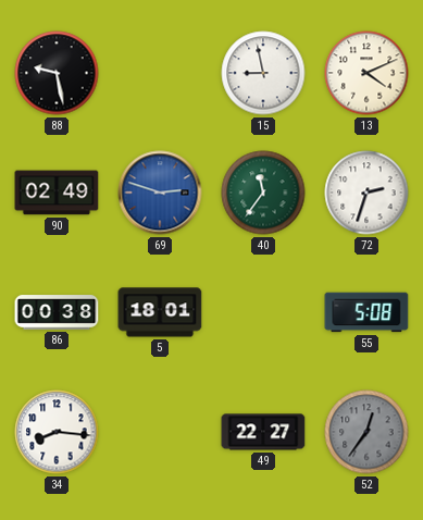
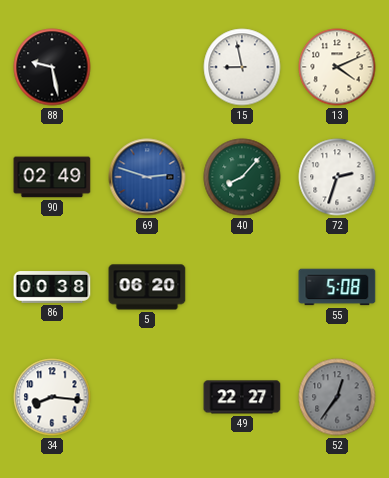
40: 11:36 -> 8:07 (242, 177)
5: 18:01 -> 06:20 (147, 287)
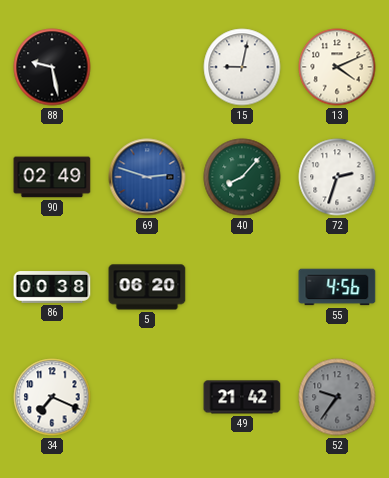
15: 8:58 -> 9:02 (242, 67)
55: 5:08 -> 4:56 (337, 287)
34: 8:16 -> 7:19 (52, 397)
49: 22:27 -> 21:42 (242, 397)
52: 12:36 -> 9:36 (337, 397)
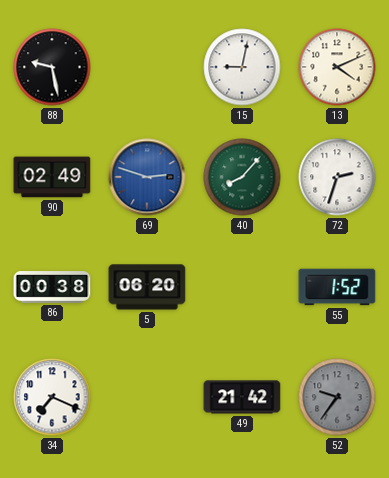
55: 4:56 -> 1:52 (337, 287)
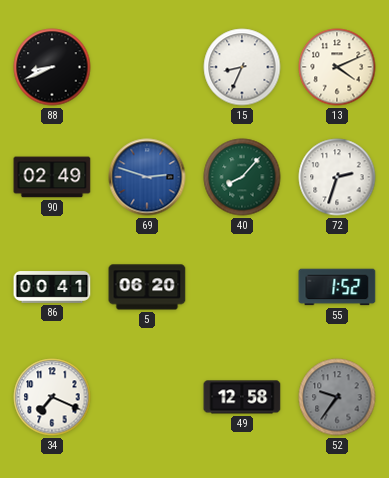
88: 9:28 -> 8:41 (52, 67)
15: 9:02 -> 8:34 (242, 67)
86: 00:38 -> 00:41 (52, 287)
49: 21:42 -> 12:58 (242, 397)
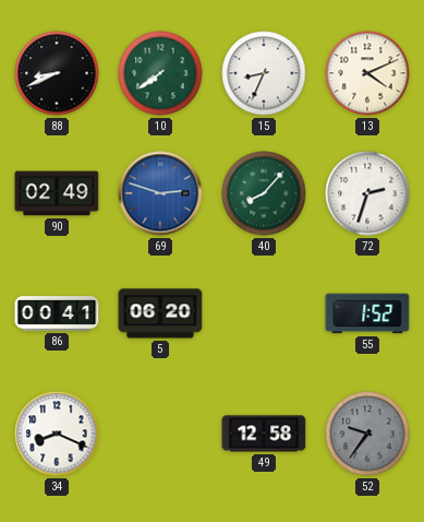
10: none -> 7:39 (160, 73)
34: 7:19 -> 8:19 (57, 434)
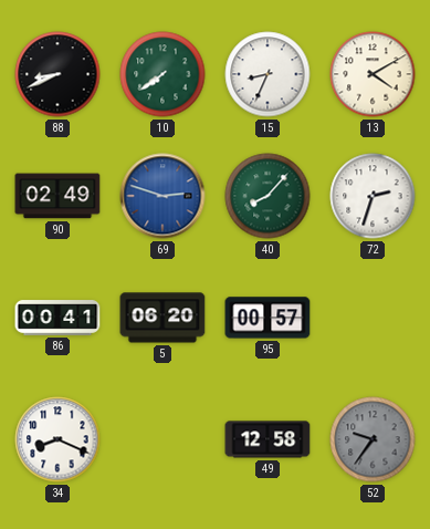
13: 4:11 -> 4:10 (373, 74)
95: none -> 00:57 (268, 318)
55: 1:52 -> none (367, 313)
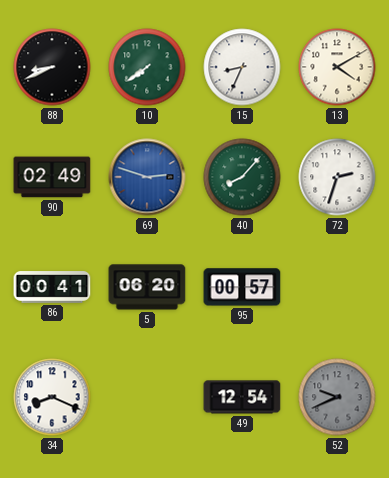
49: 12:58 -> 12:54 (242, 397)
52: 9:36 -> 9:41 (337, 397)
